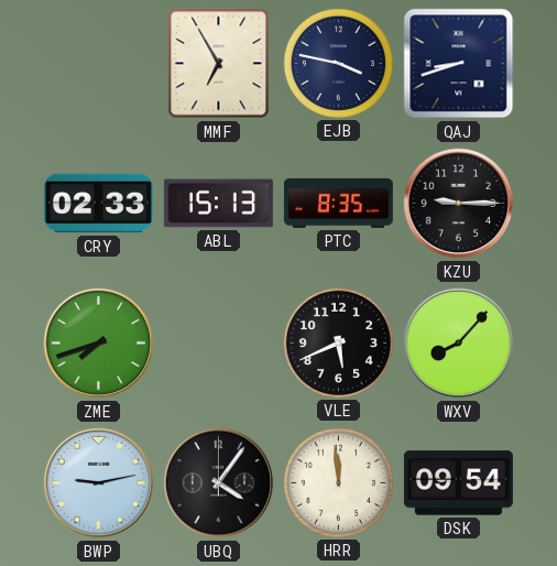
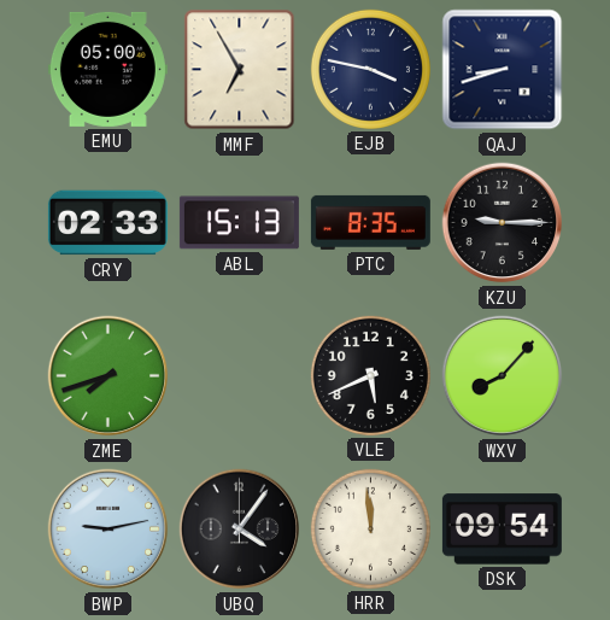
EMU: none -> 05:00 (107, 69)
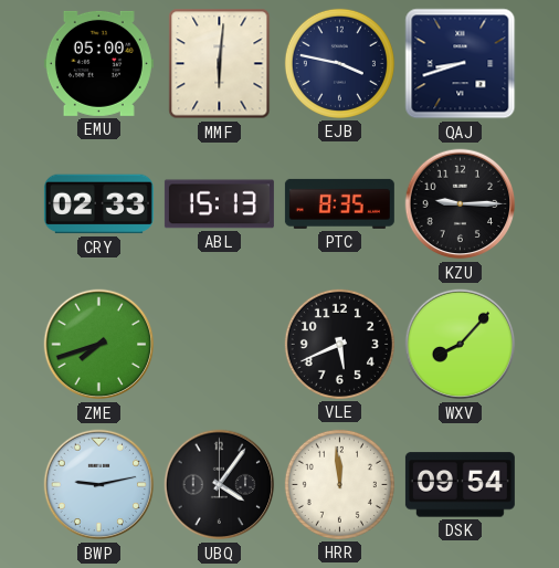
MMF: 6:55 -> 6:01 (220, 64)
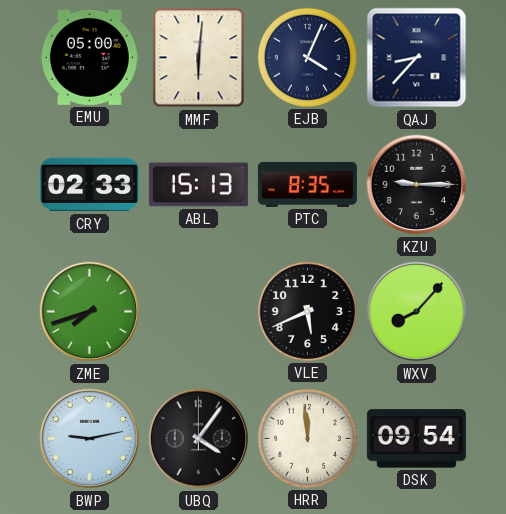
EJB: 3:47 -> 4:04 (307, 57)
QAJ: 8:42 -> 8:37 (417, 58)
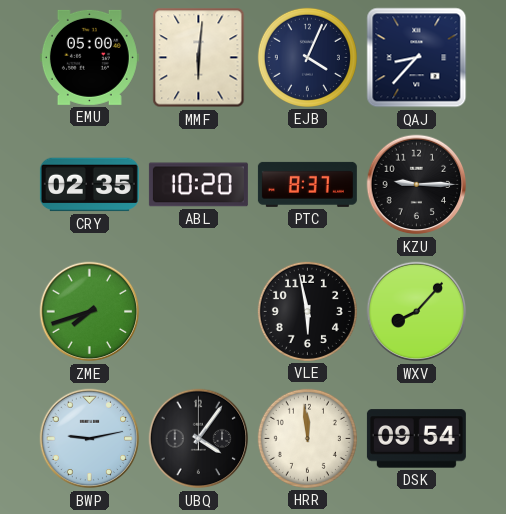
CRY: 02:33 -> 02:35 (89, 185)
ABL: 15:13 -> 10:20 (198, 185)
PTC: 8:35 -> 8:37 (307, 184)
VLE: 5:41 -> 5:58 (307, 311)
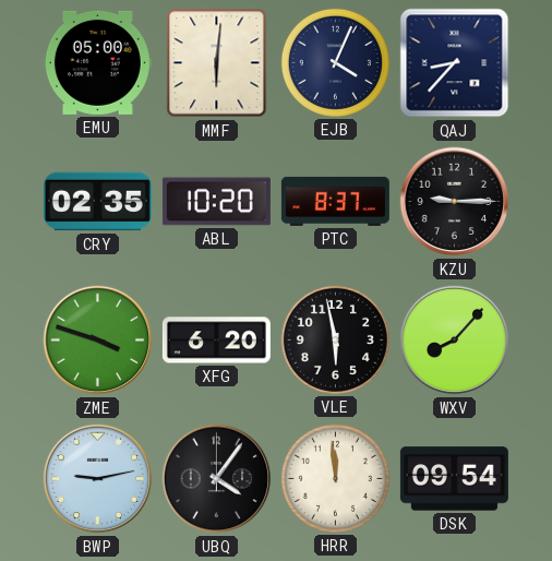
ZME: 7:42 -> 3:48 (98, 341)
XFG: none -> 6:20 (216, 341)
